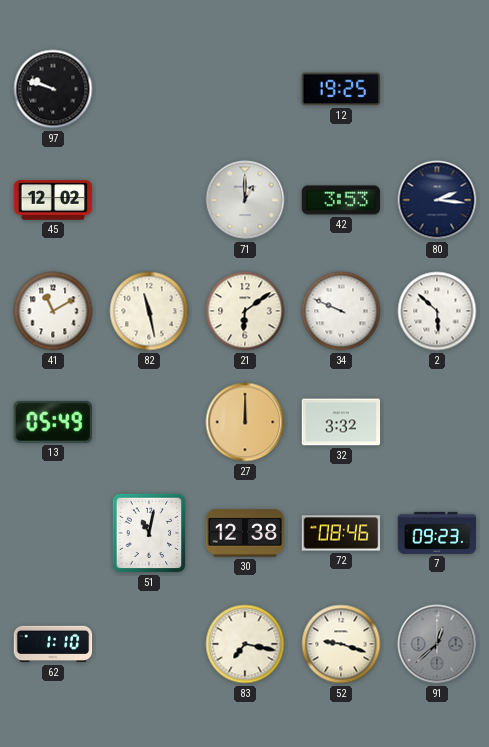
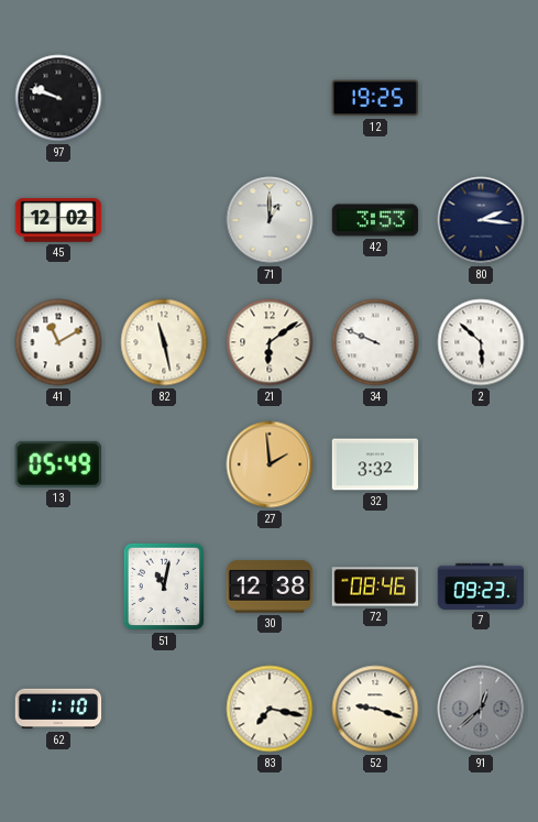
27: 12:00 -> 1:59 (270, 464)
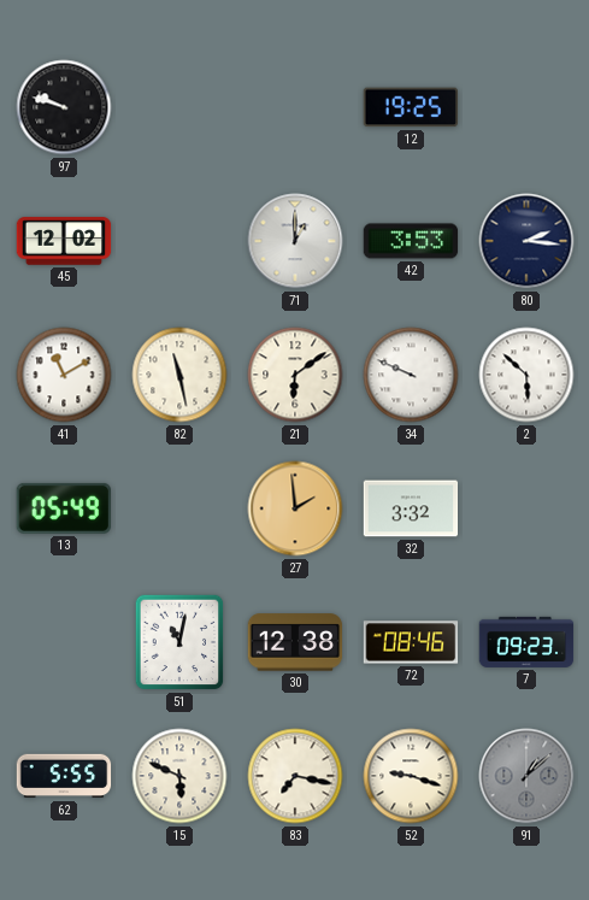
62: 1:10 -> 5:55 (64, 776)
15: none -> 5:49 (179, 776)
91: 12:38 -> 1:08 (526, 776)
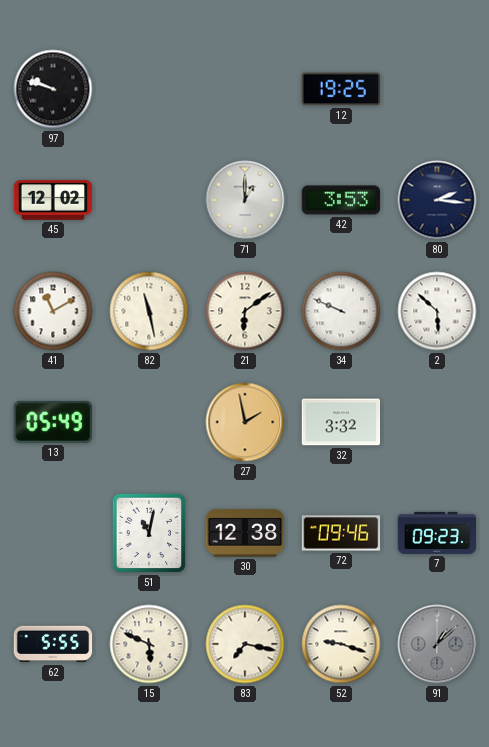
27: 1:59 -> 1:58 (245, 422)
72: 08:46 -> 09:46 (341, 533)
